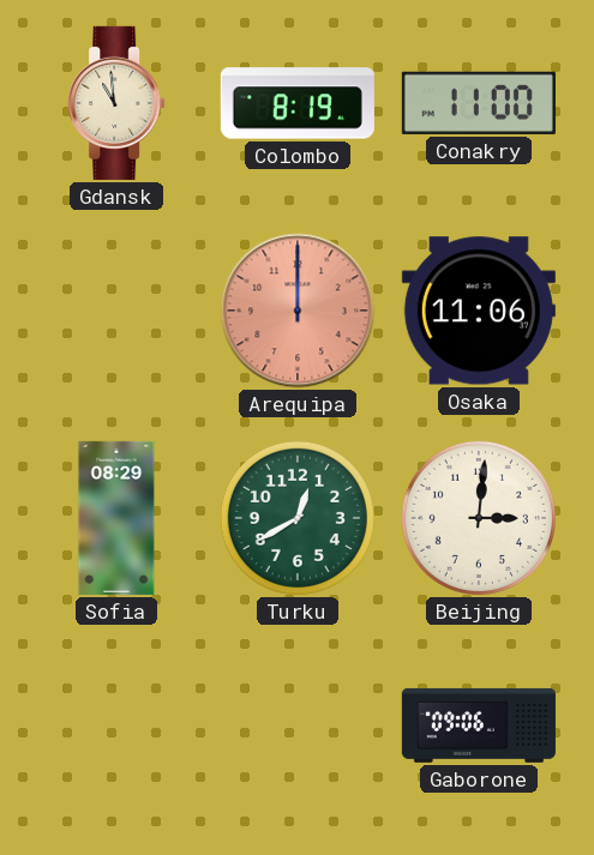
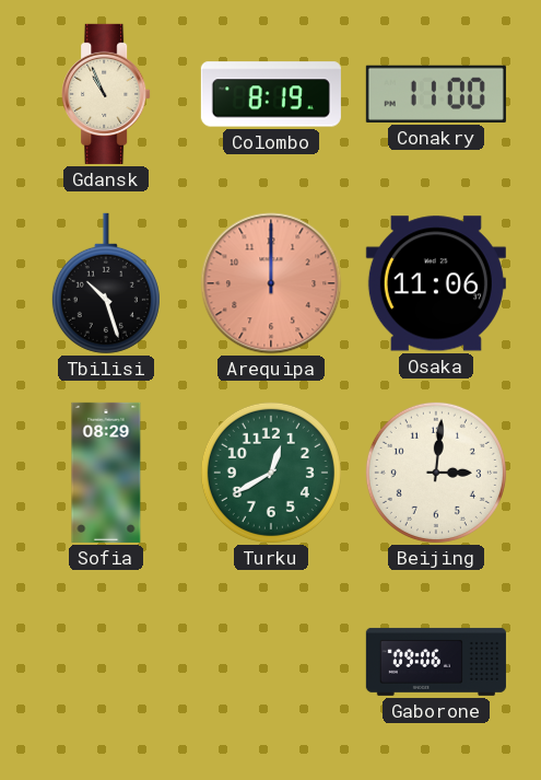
Gdansk: 10:59 -> 10:56 (106, 94)
Tbilisi: none -> 10:27 (106, 283)
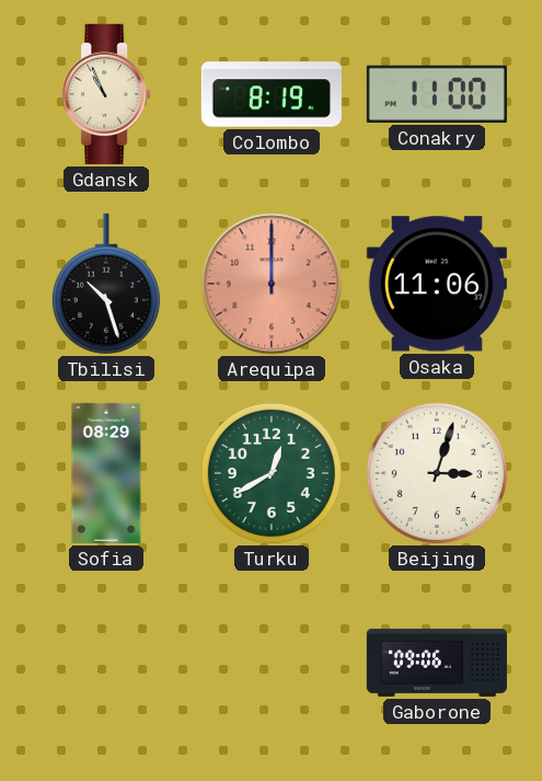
Beijing: 3:01 -> 3:03 (437, 473)
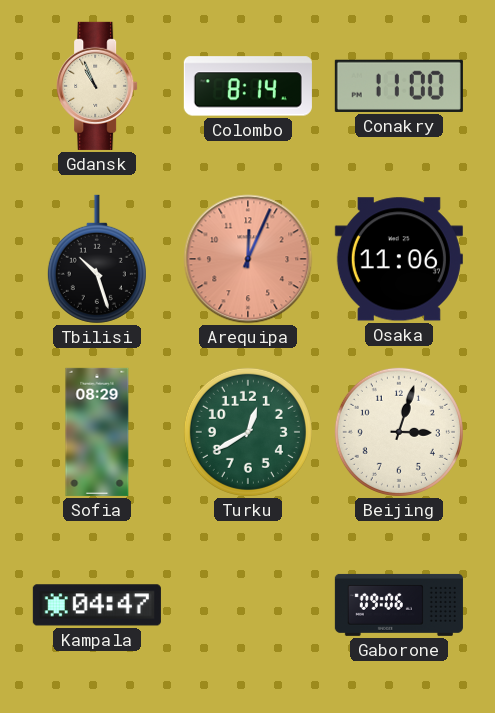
Colombo: 8:19 -> 8:14 (248, 86)
Arequipa: 12:00 -> 12:04 (248, 259)
Kampala: none -> 04:47 (97, 605)
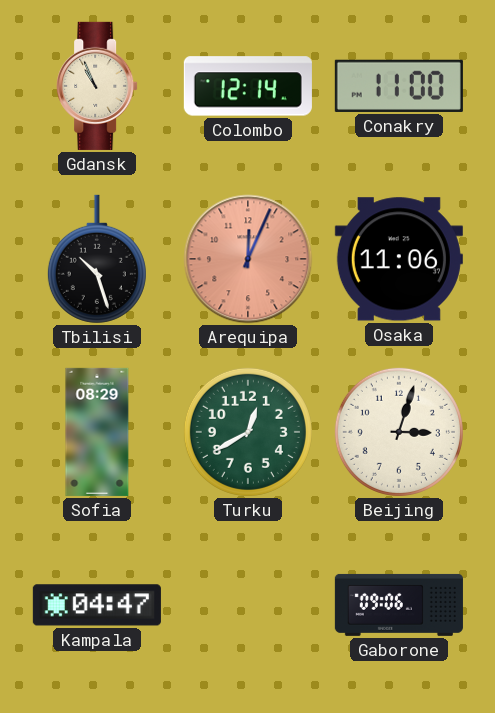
Colombo: 8:14 -> 12:14 (248, 86)
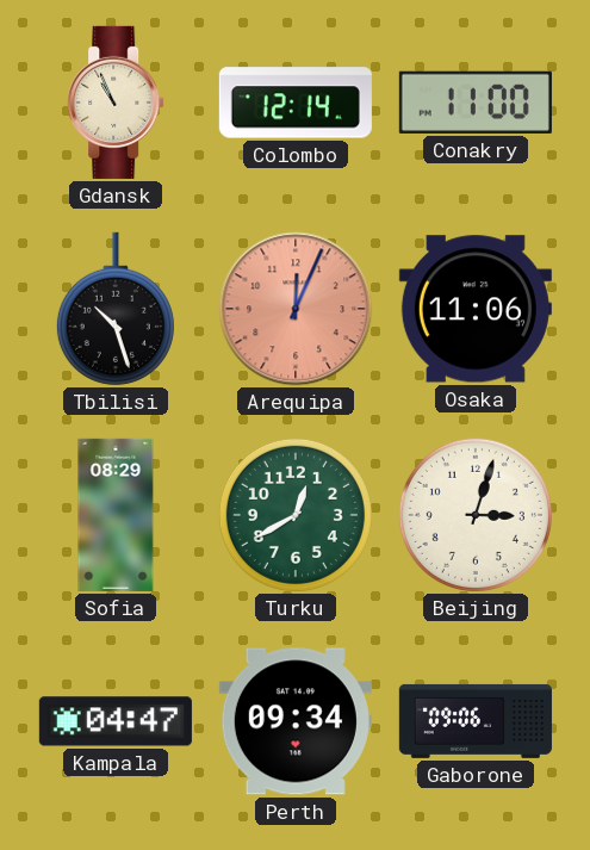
Perth: none -> 09:34 (296, 721)
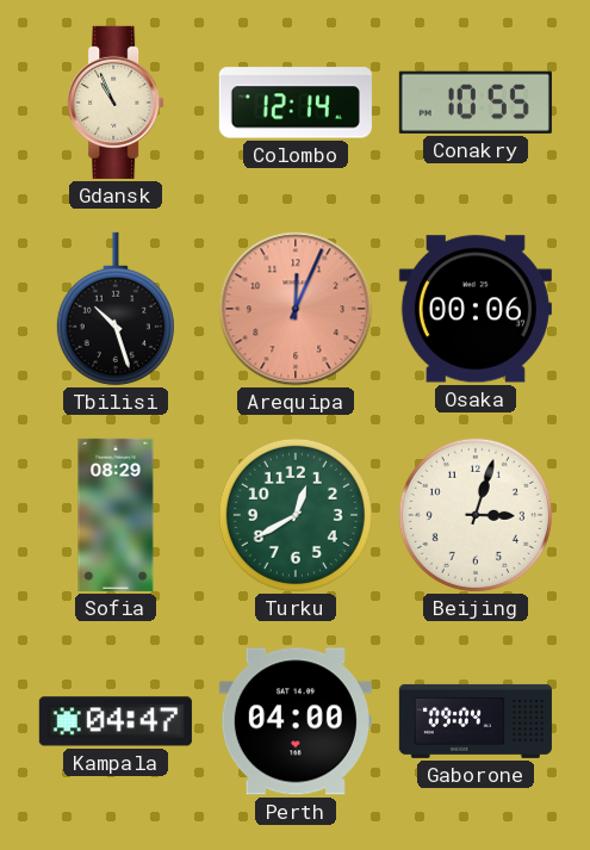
Conakry: 11:00 -> 10:55 (476, 103)
Osaka: 11:06 -> 00:06 (476, 309)
Perth: 09:34 -> 04:00 (296, 721)
Gaborone: 09:06 -> 09:04 (476, 721)
